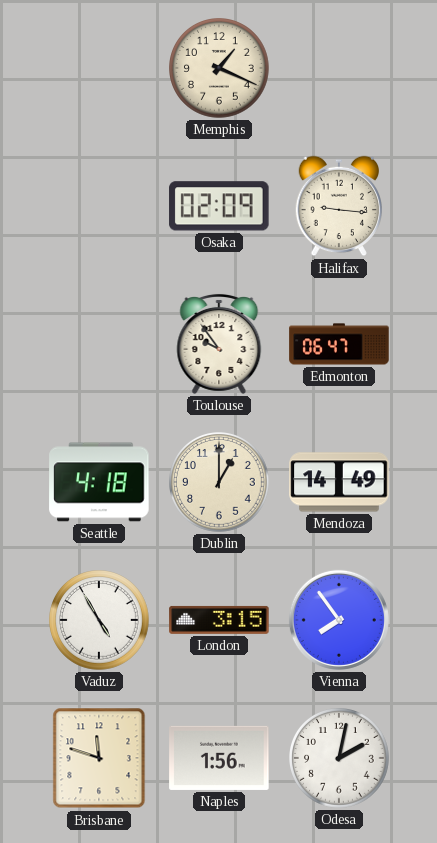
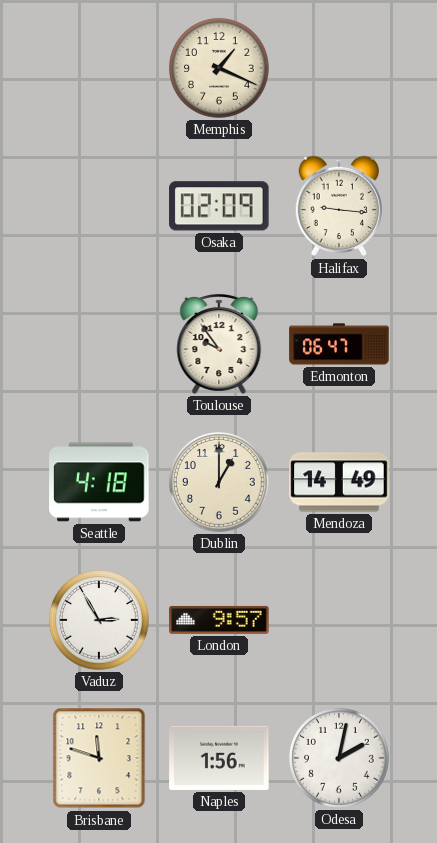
Vaduz: 4:55 -> 2:55 (100, 621)
London: 3:15 -> 9:57 (219, 620)
Vienna: 7:54 -> none (339, 620)
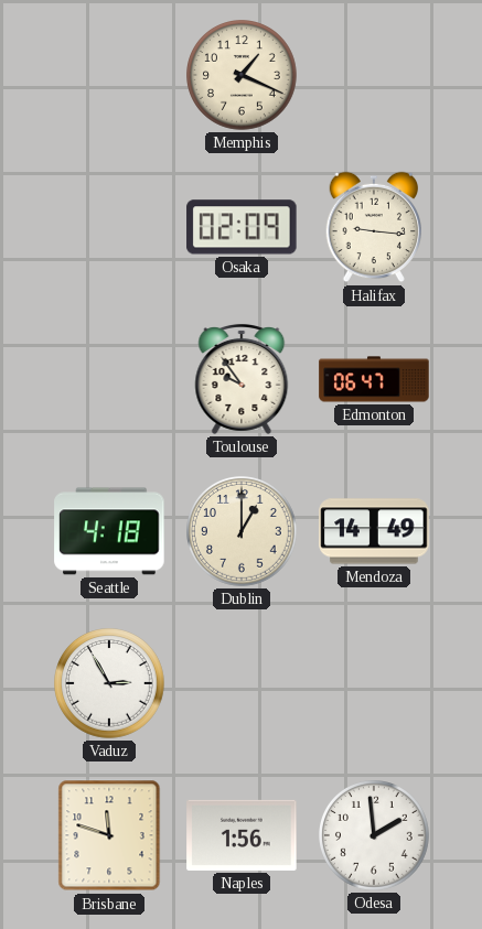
London: 9:57 -> none (219, 620)
Odesa: 2:02 -> 1:59 (375, 836)
